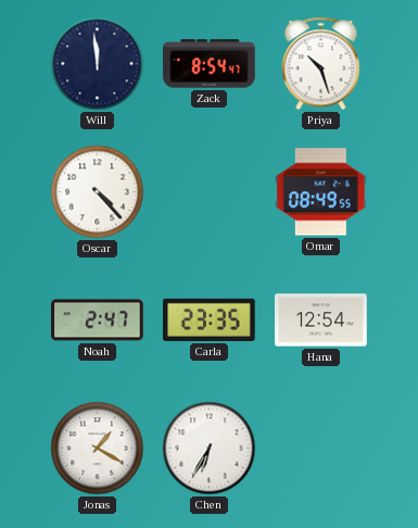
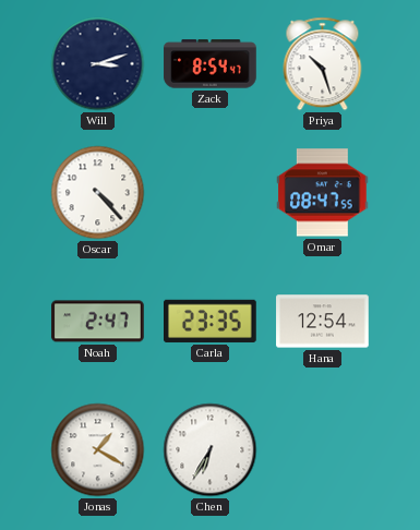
Will: 11:59 -> 3:12 (98, 64)
Omar: 08:49 -> 08:47 (323, 193)
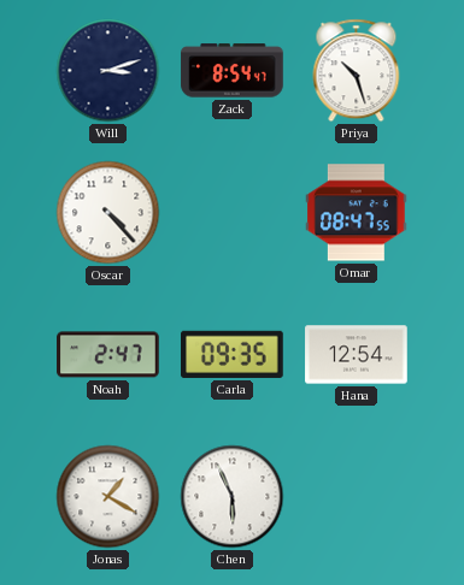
Carla: 23:35 -> 09:35 (233, 354)
Chen: 6:35 -> 5:56 (233, 497)
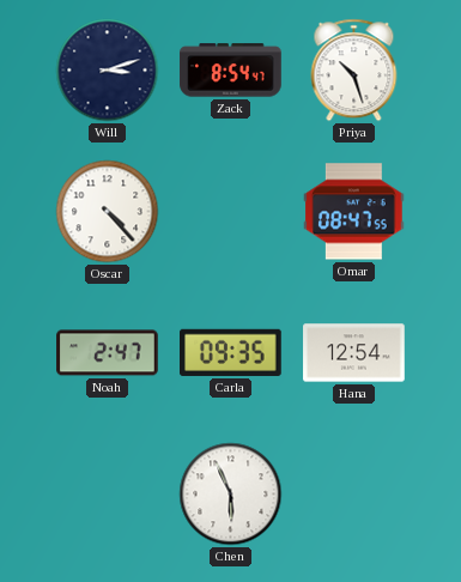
Jonas: 1:20 -> none (108, 497)
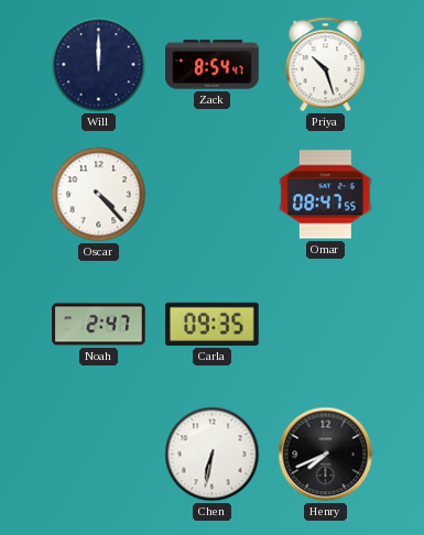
Will: 3:12 -> 12:00 (99, 65)
Hana: 12:54 -> none (354, 353)
Chen: 5:56 -> 6:32 (213, 455)
Henry: none -> 7:41 (326, 455)
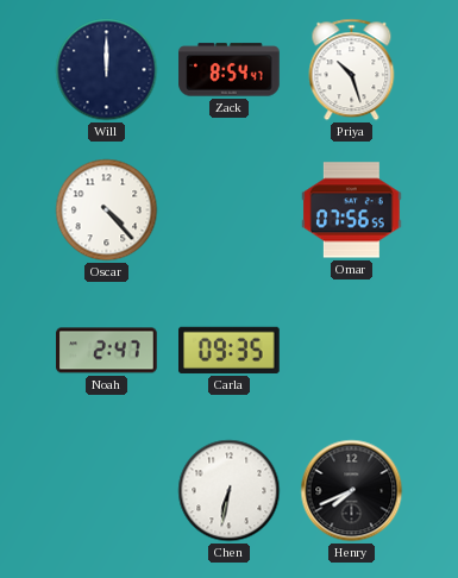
Omar: 08:47 -> 07:56 (352, 211)
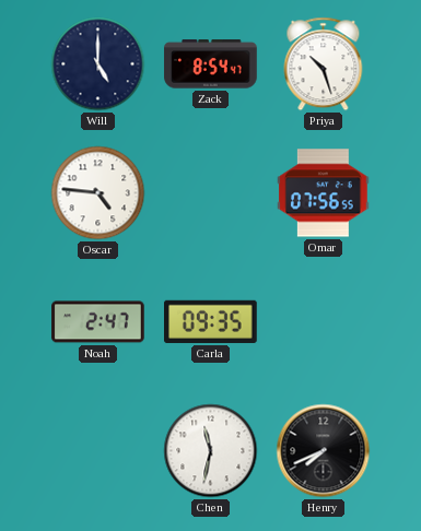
Will: 12:00 -> 5:00 (98, 64)
Oscar: 4:23 -> 4:46 (98, 193)
Chen: 6:32 -> 11:32 (211, 451)
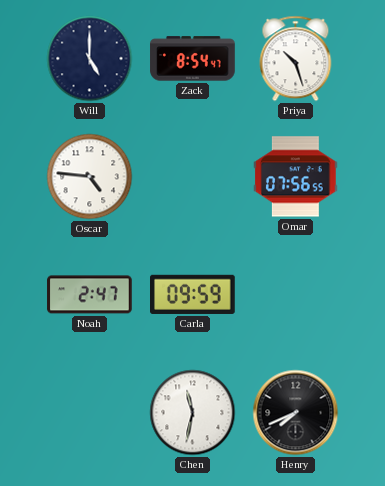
Carla: 09:35 -> 09:59 (193, 294)
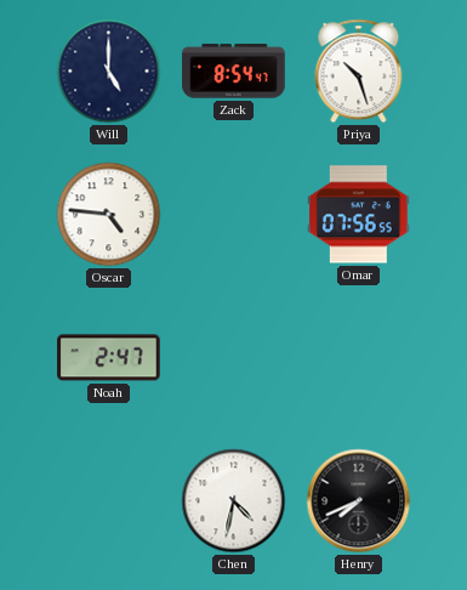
Carla: 09:59 -> none (193, 294)
Chen: 11:32 -> 4:32 (234, 501)
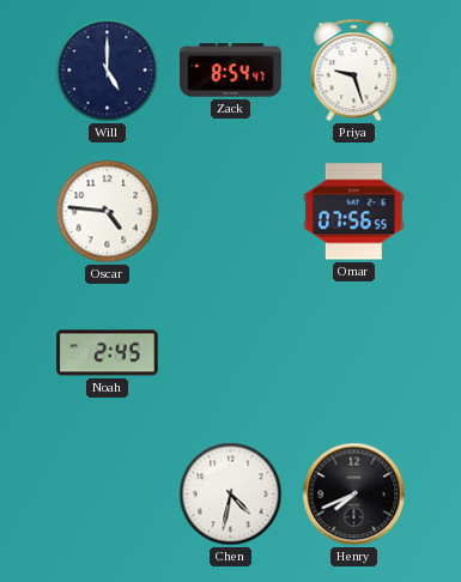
Priya: 10:27 -> 9:27 (354, 71)
Noah: 2:47 -> 2:45 (108, 353)
